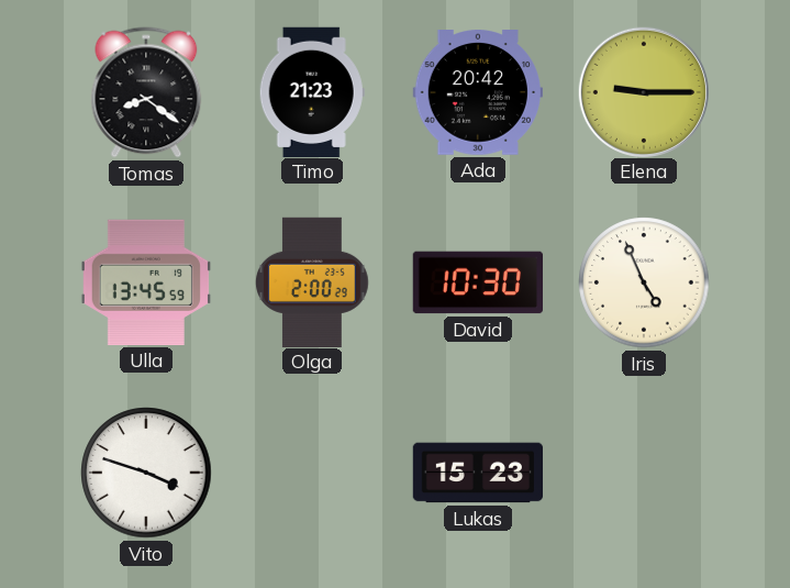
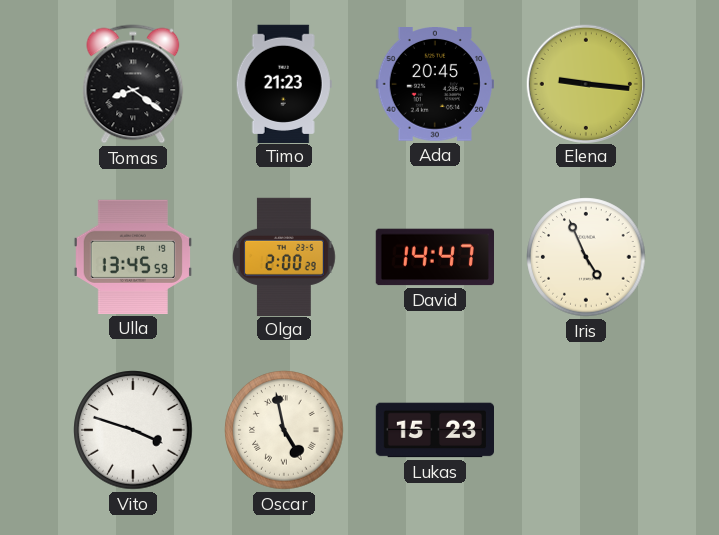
Ada: 20:42 -> 20:45 (435, 85)
Elena: 9:15 -> 9:16 (585, 83)
David: 10:30 -> 14:47 (434, 257)
Oscar: none -> 4:58 (284, 430)
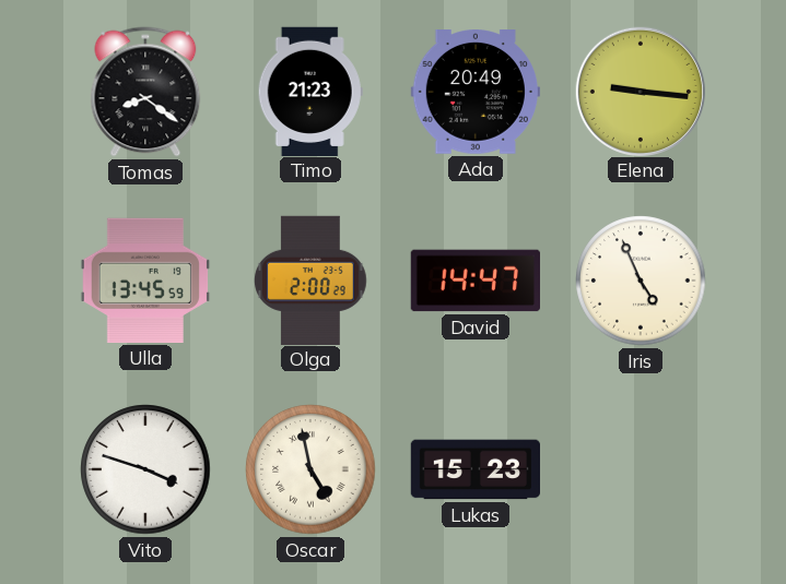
Ada: 20:45 -> 20:49 (476, 93)
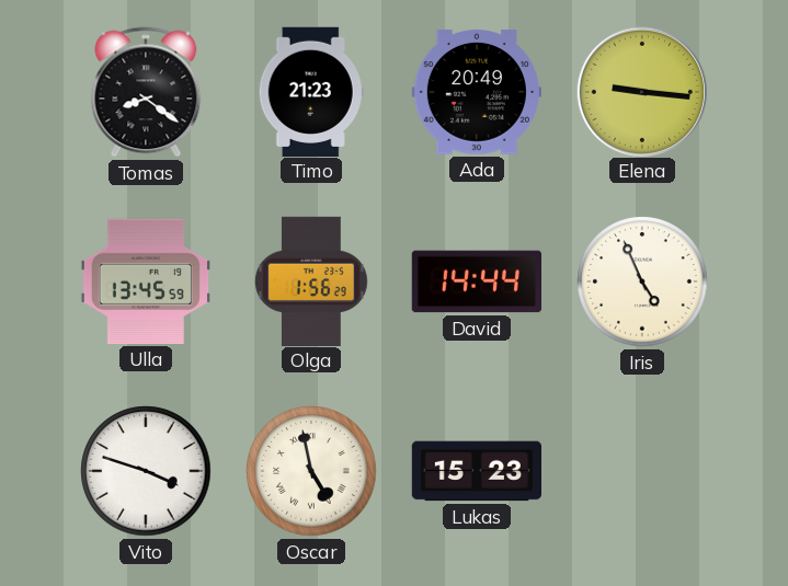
Olga: 2:00 -> 1:56 (312, 280)
David: 14:47 -> 14:44 (476, 281)
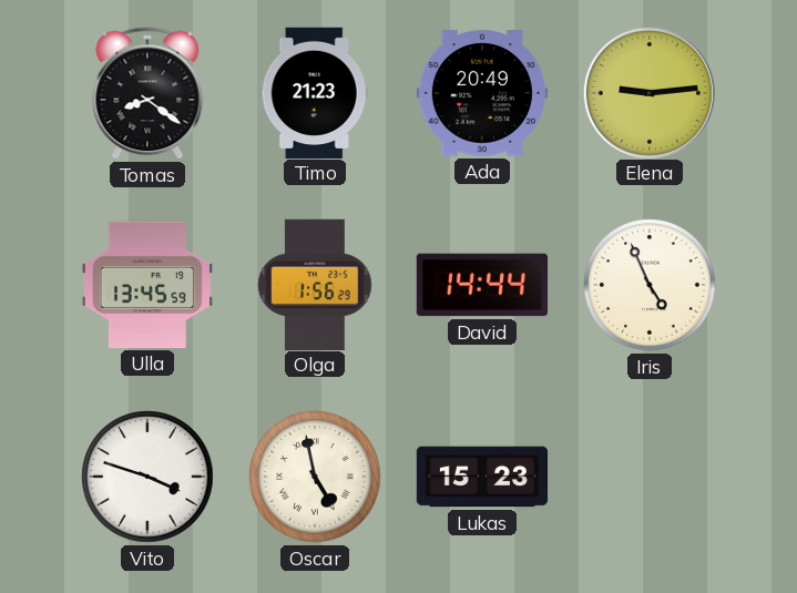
Elena: 9:16 -> 9:14 (648, 92)
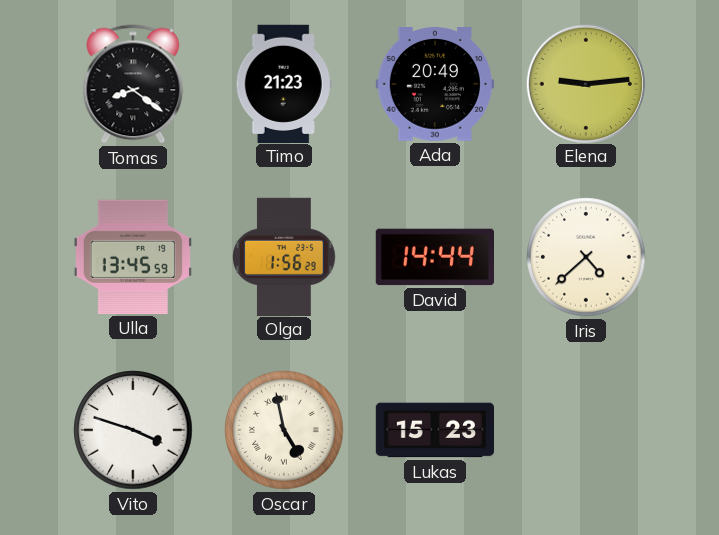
Iris: 4:56 -> 4:38 (586, 257)
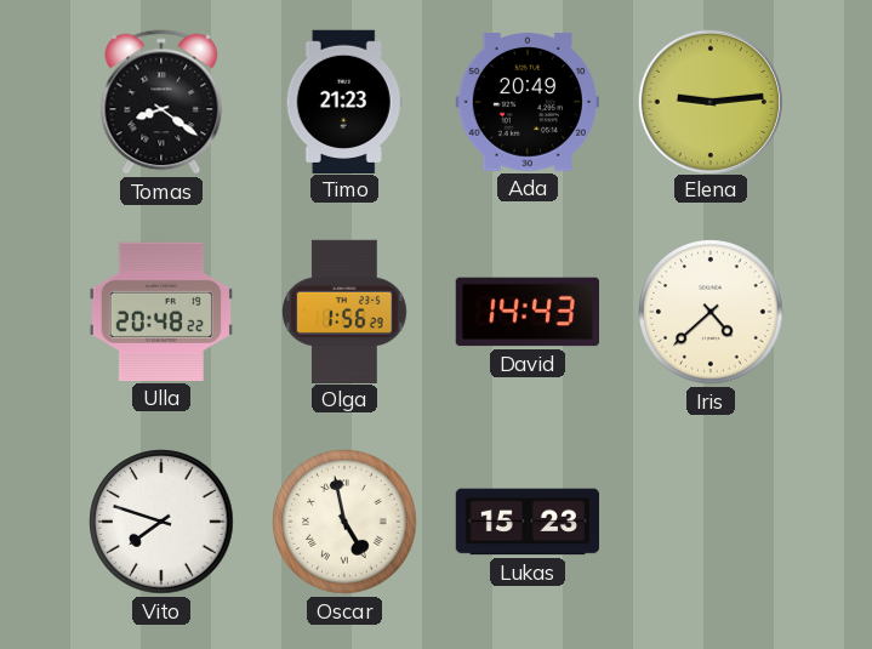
Ulla: 13:45 -> 20:48 (161, 312)
David: 14:44 -> 14:43 (526, 312)
Vito: 3:48 -> 7:48 (161, 522)
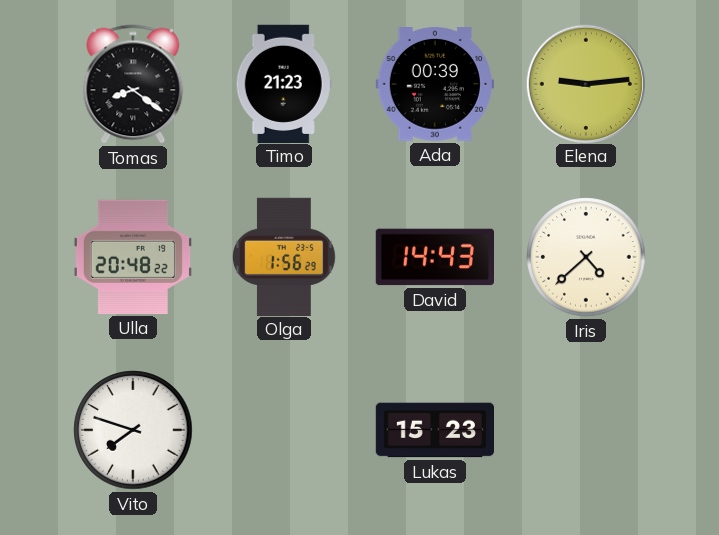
Ada: 20:49 -> 00:39 (435, 85)
Oscar: 4:58 -> none (344, 522)
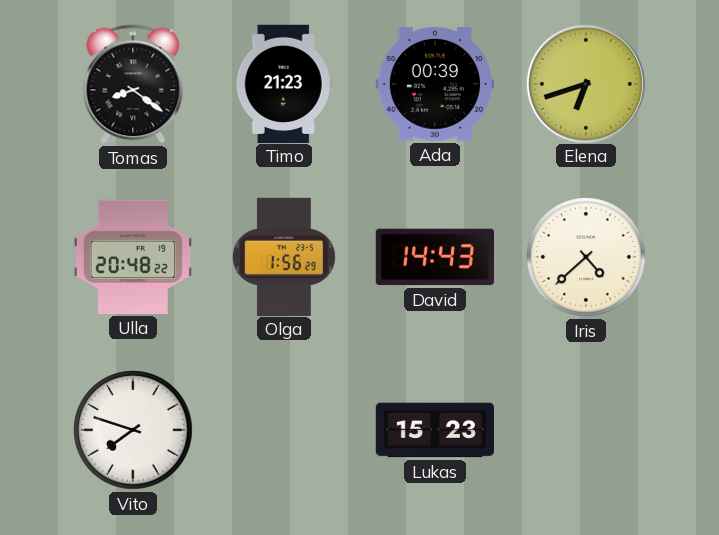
Elena: 9:14 -> 6:42 (585, 83)
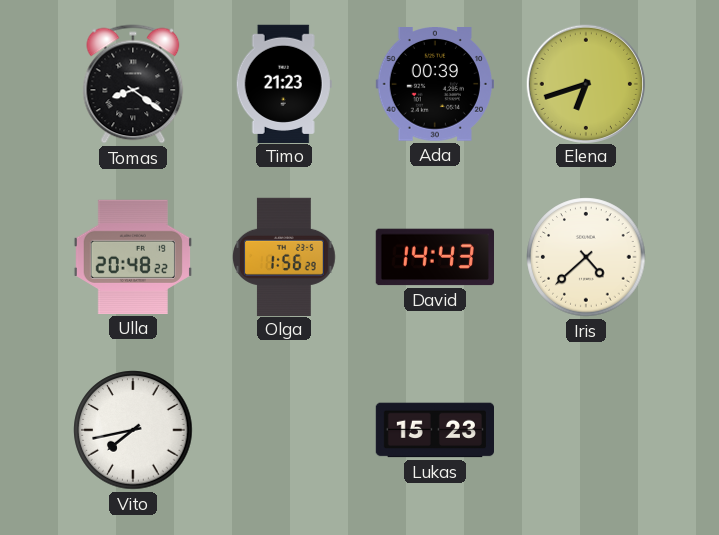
Vito: 7:48 -> 7:43 (133, 430)
